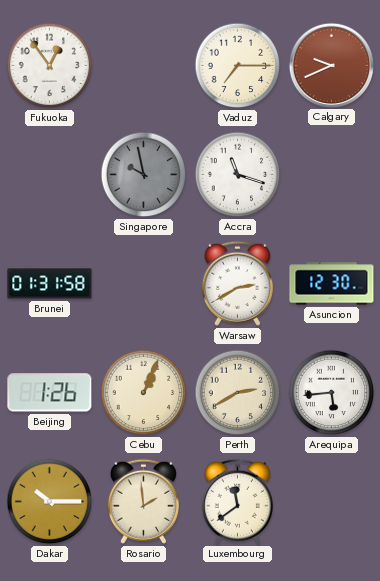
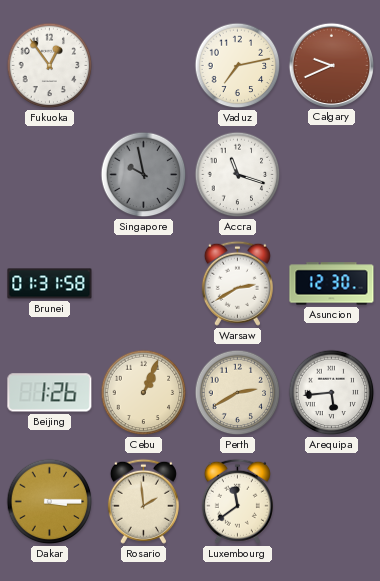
Vaduz: 7:15 -> 7:13 (238, 66)
Dakar: 10:15 -> 3:15 (50, 502)
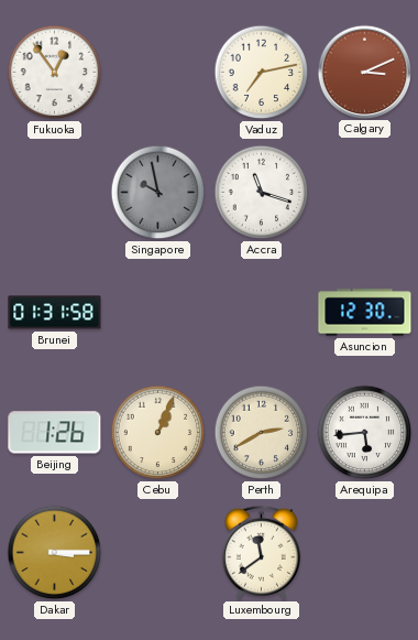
Calgary: 9:41 -> 3:11 (364, 72)
Warsaw: 2:40 -> none (237, 283)
Rosario: 1:59 -> none (143, 501)
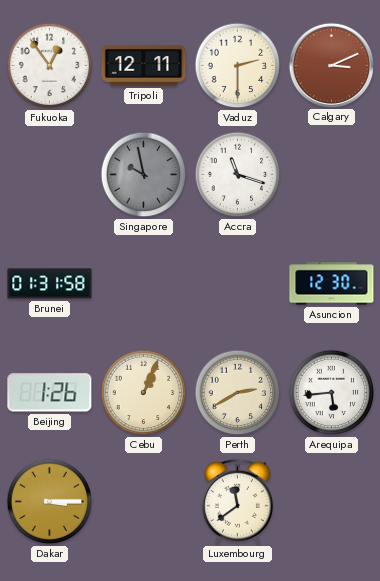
Tripoli: none -> 12:11 (144, 65)
Vaduz: 7:13 -> 2:30 (238, 66)
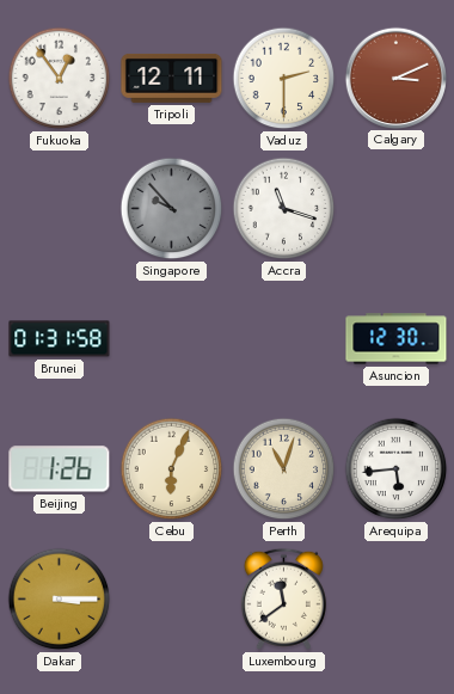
Singapore: 9:58 -> 9:53 (172, 209)
Cebu: 1:04 -> 6:04 (172, 469)
Perth: 2:40 -> 11:03 (284, 469)
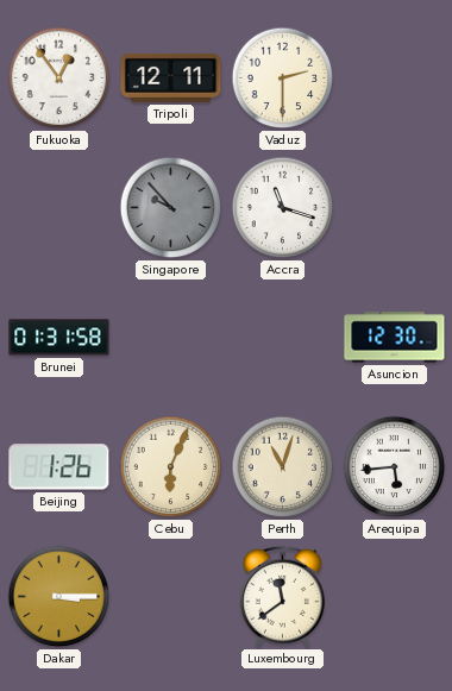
Calgary: 3:11 -> none (395, 78)
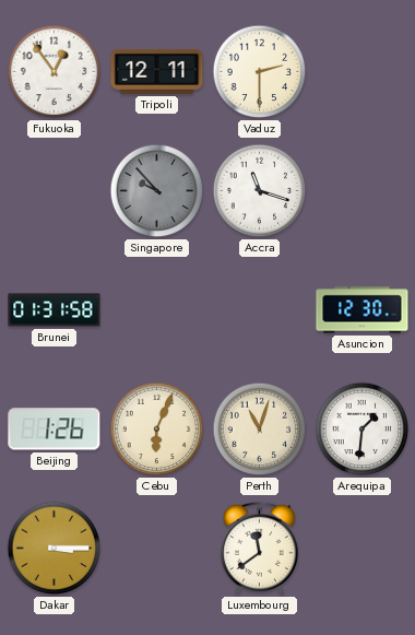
Arequipa: 5:44 -> 1:31 (363, 430)
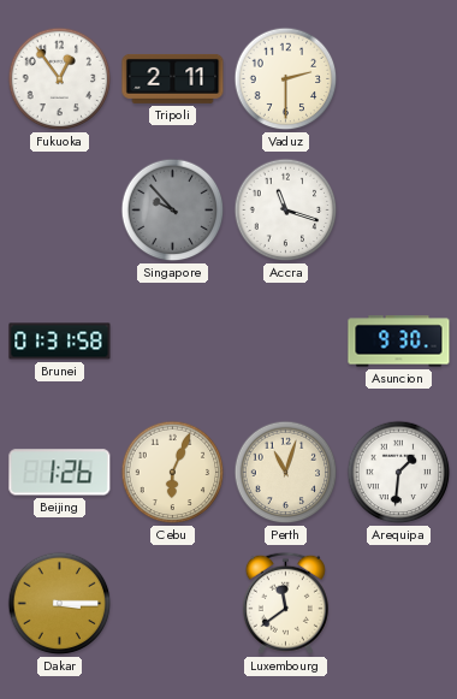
Tripoli: 12:11 -> 2:11 (173, 78)
Asuncion: 12:30 -> 9:30 (399, 342)
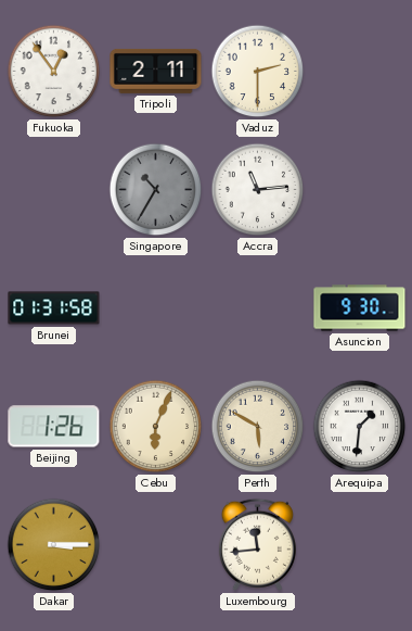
Singapore: 9:53 -> 10:35 (156, 190)
Accra: 11:18 -> 11:14 (258, 190)
Perth: 11:03 -> 5:50 (258, 427)
Luxembourg: 11:39 -> 11:44 (257, 544)
